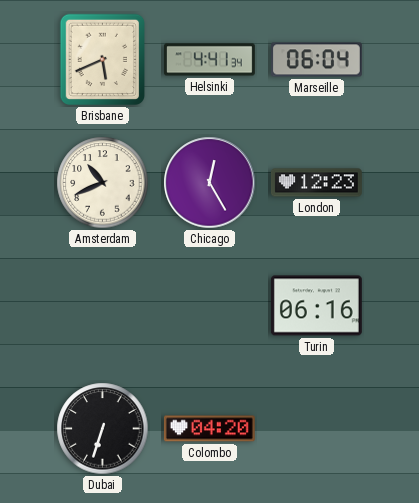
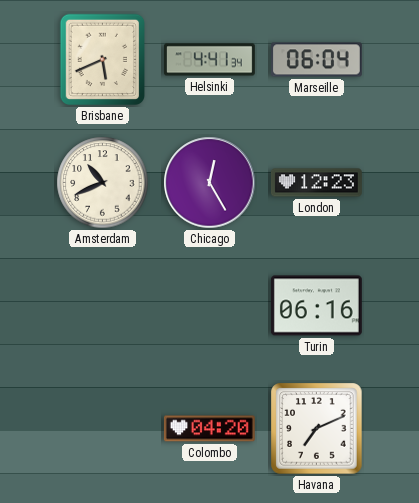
Dubai: 6:33 -> none (103, 429)
Havana: none -> 7:11 (317, 429)
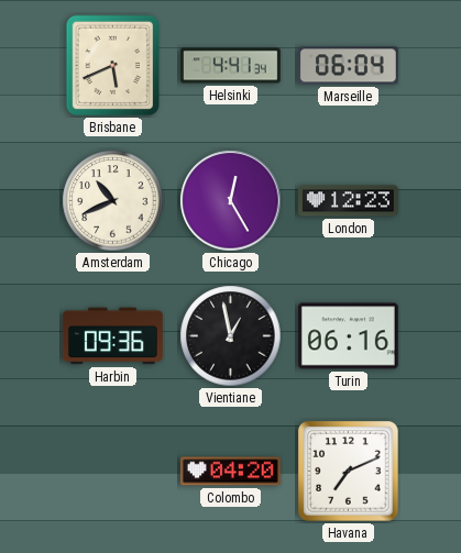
Harbin: none -> 09:36 (112, 336)
Vientiane: none -> 12:58 (231, 336)
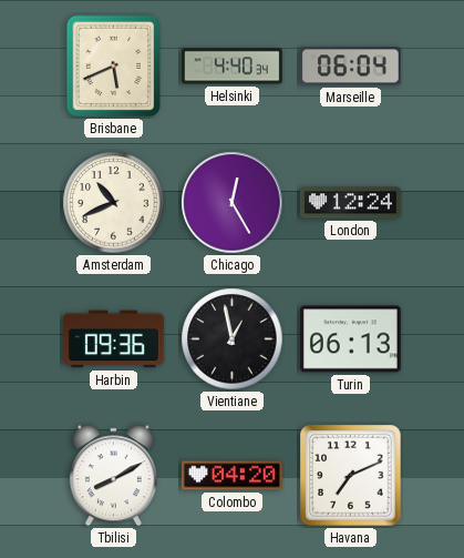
Helsinki: 4:41 -> 4:40 (231, 67)
London: 12:23 -> 12:24 (350, 203)
Turin: 06:16 -> 06:13 (350, 339)
Tbilisi: none -> 8:10 (113, 476)
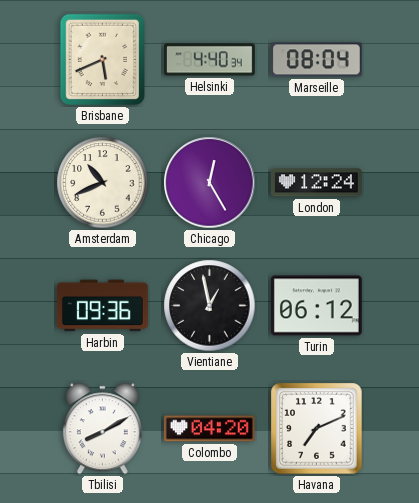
Marseille: 06:04 -> 08:04 (316, 60)
Turin: 06:13 -> 06:12 (316, 306)
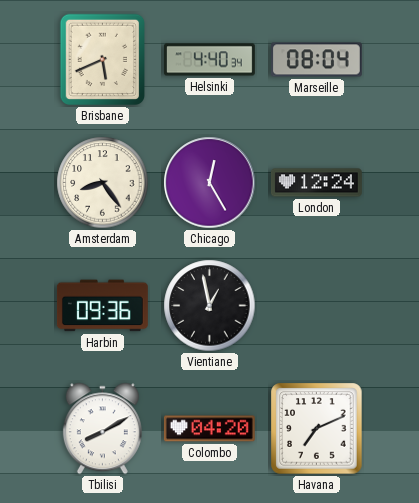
Amsterdam: 10:41 -> 8:24 (103, 183)
Turin: 06:12 -> none (316, 306)
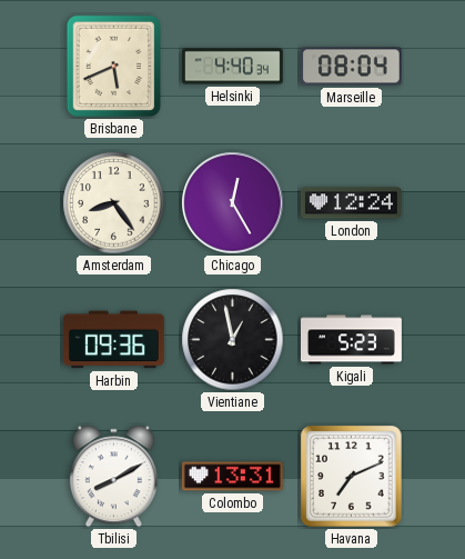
Kigali: none -> 5:23 (352, 340)
Colombo: 04:20 -> 13:31 (232, 477)
